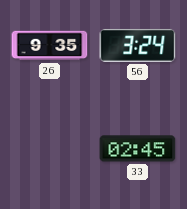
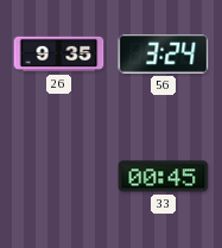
33: 02:45 -> 00:45 (164, 177)
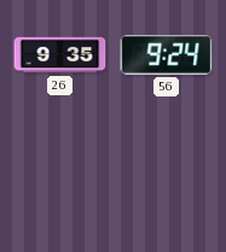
56: 3:24 -> 9:24 (167, 54)
33: 00:45 -> none (164, 177)
